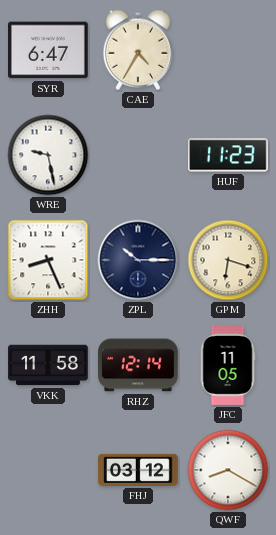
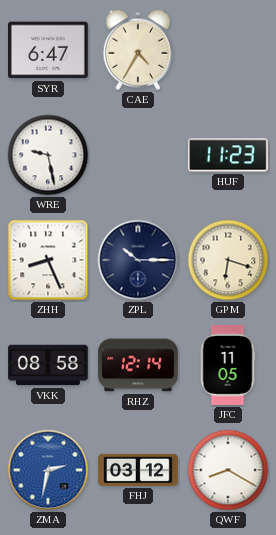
VKK: 11:58 -> 08:58 (48, 365)
ZMA: none -> 2:32 (48, 470)
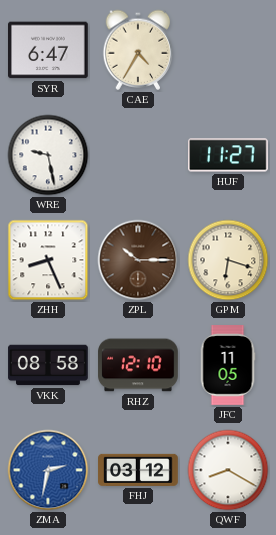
HUF: 11:23 -> 11:27 (229, 155)
ZPL dial: navy -> brown (138, 260)
RHZ: 12:14 -> 12:10 (138, 365)
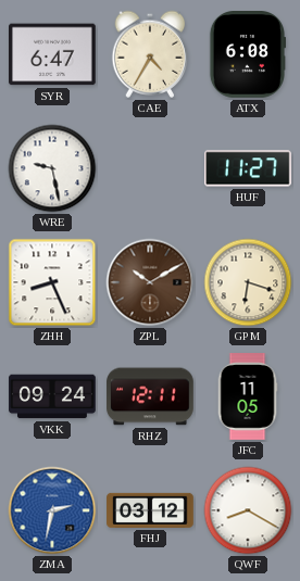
ATX: none -> 6:08 (248, 55)
ZPL: 10:15 -> 10:10 (150, 282)
VKK: 08:58 -> 09:24 (52, 396)
RHZ: 12:10 -> 12:11 (150, 396)
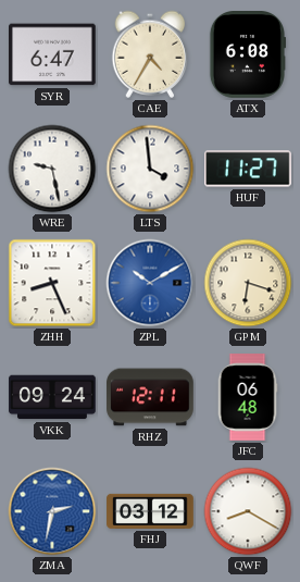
LTS: none -> 3:59 (150, 169)
ZPL dial: brown -> blue (150, 283)
JFC: 11:05 -> 06:48 (248, 397)
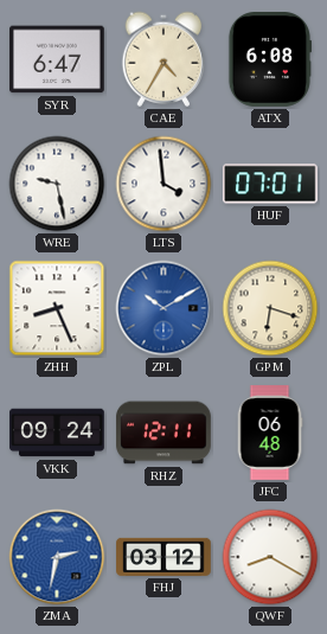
HUF: 11:27 -> 07:01 (271, 184)
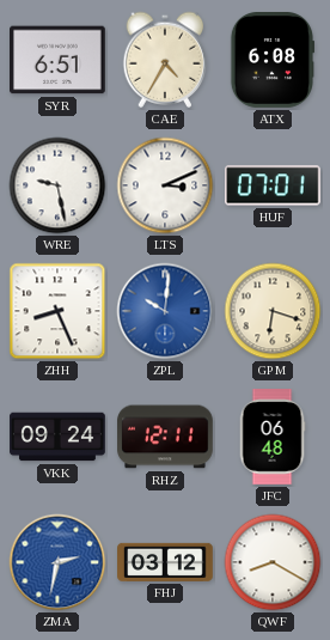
SYR: 6:47 -> 6:51 (59, 60)
LTS: 3:59 -> 3:11 (165, 185)
ZPL: 10:10 -> 10:01 (165, 311)
